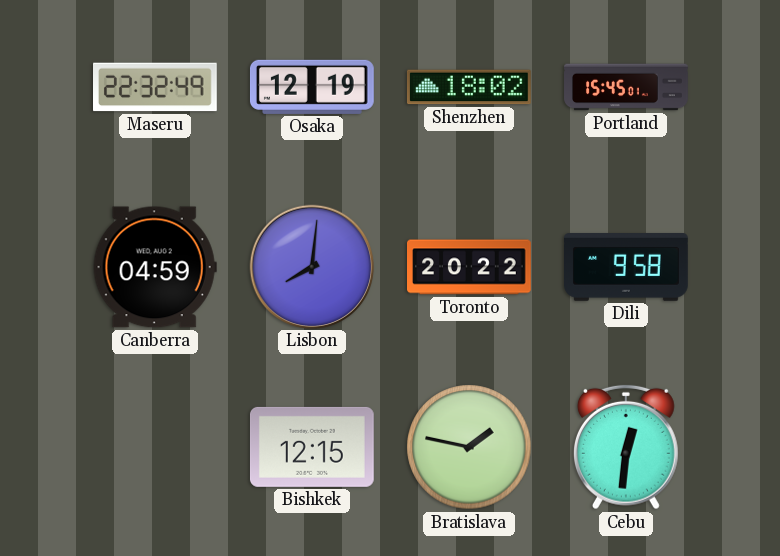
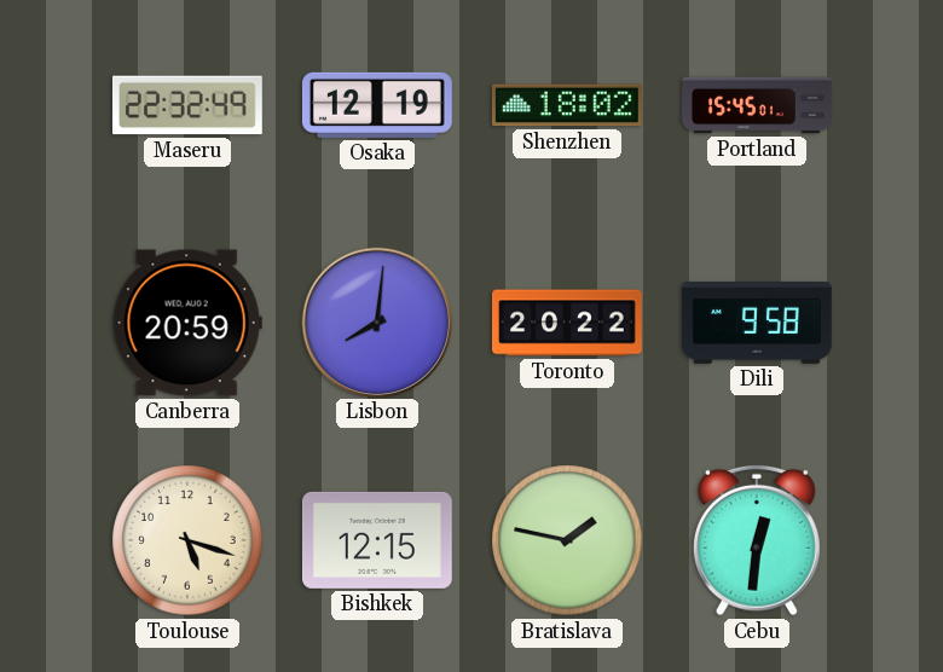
Canberra: 04:59 -> 20:59 (187, 323)
Toulouse: none -> 5:18 (187, 540)
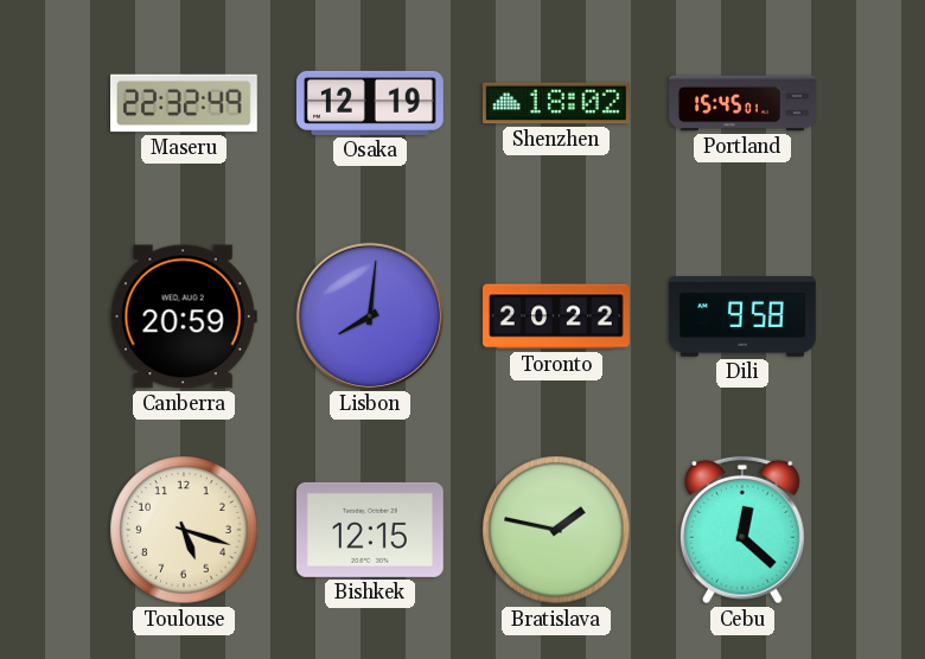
Cebu: 12:31 -> 12:22 (742, 530)
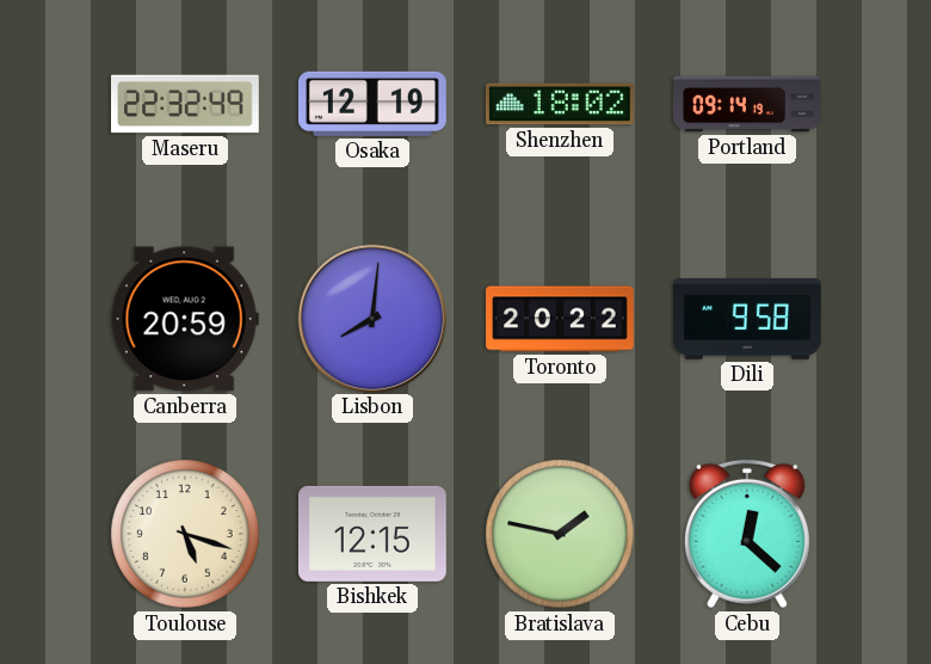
Portland: 15:45 -> 09:14 (747, 104)
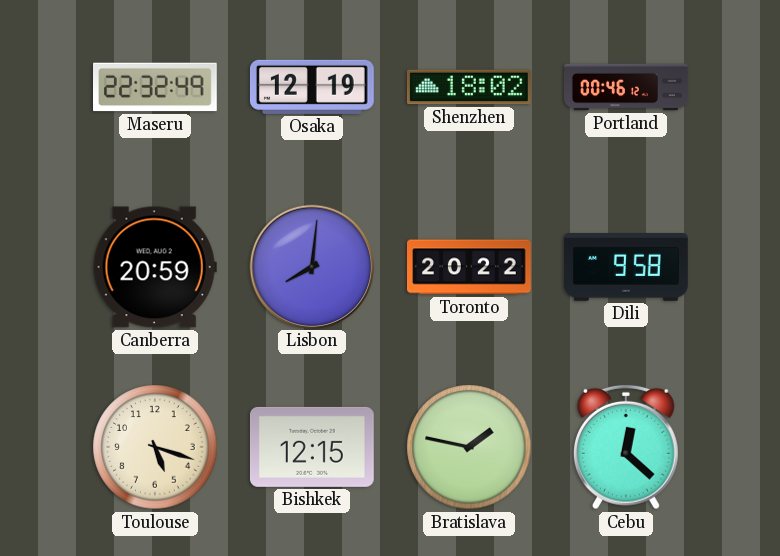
Portland: 09:14 -> 00:46 (626, 87)
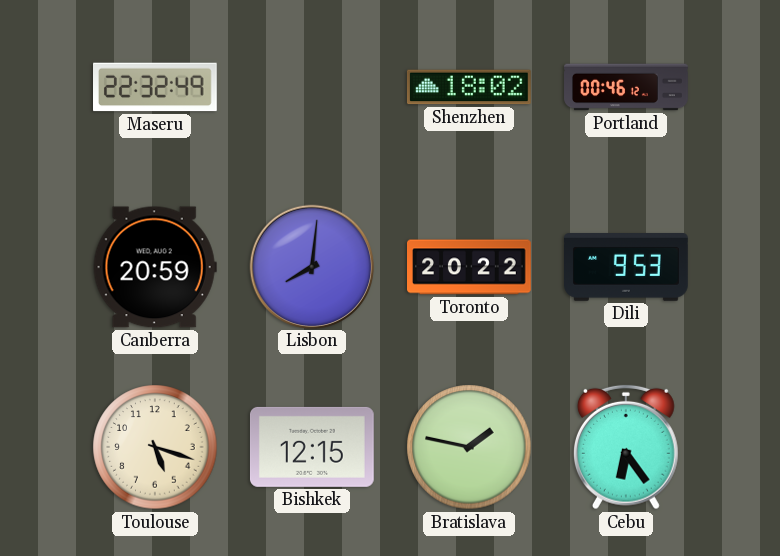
Osaka: 12:19 -> none (312, 87)
Dili: 9:58 -> 9:53 (627, 268)
Cebu: 12:22 -> 6:24 (626, 447)
